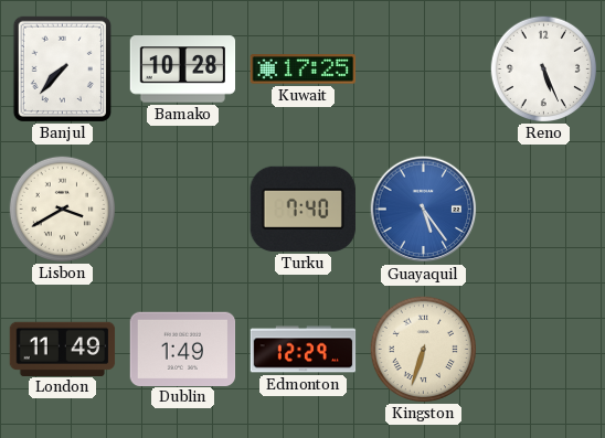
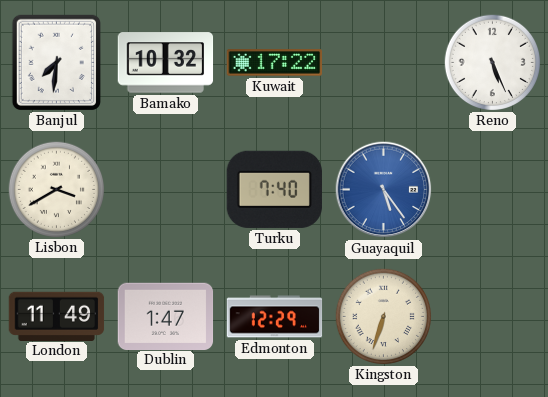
Banjul: 7:37 -> 7:31 (56, 62)
Bamako: 10:28 -> 10:32 (166, 63)
Kuwait: 17:25 -> 17:22 (275, 63)
Dublin: 1:49 -> 1:47 (166, 316)
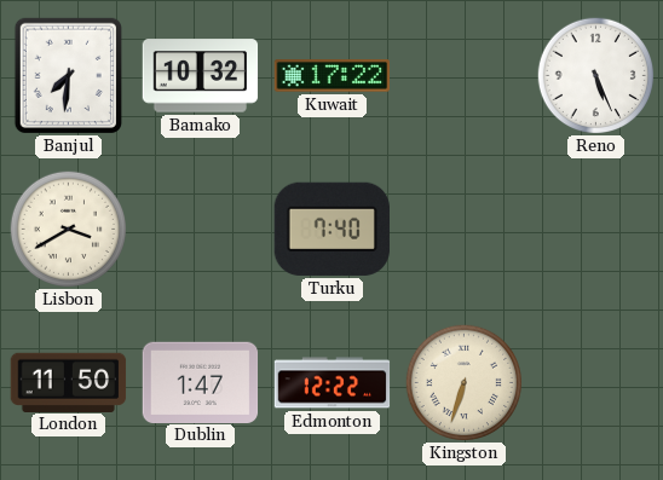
Guayaquil: 5:24 -> none (384, 190)
London: 11:49 -> 11:50 (69, 382)
Edmonton: 12:29 -> 12:22 (333, 383)
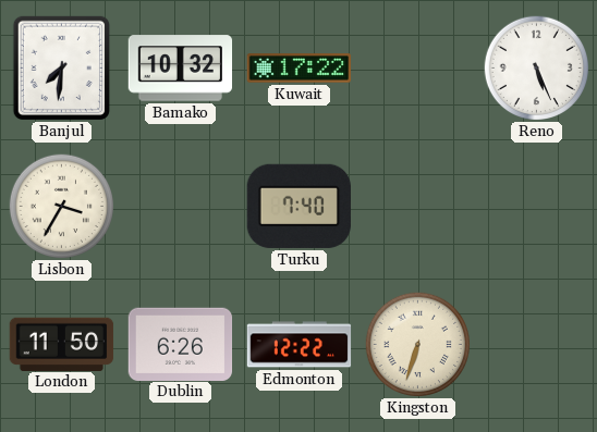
Lisbon: 3:40 -> 3:35 (61, 206)
Dublin: 1:47 -> 6:26 (181, 344)
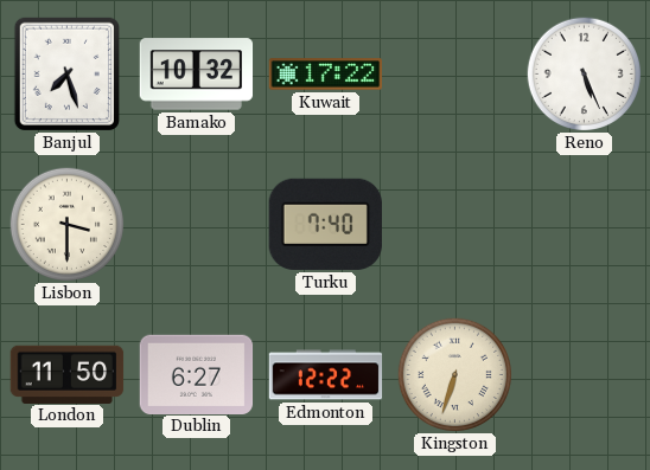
Banjul: 7:31 -> 7:27 (66, 73)
Lisbon: 3:35 -> 3:30 (66, 224)
Dublin: 6:26 -> 6:27 (197, 374)
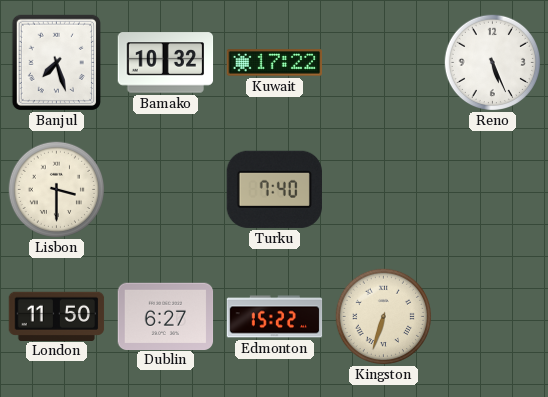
Edmonton: 12:22 -> 15:22 (275, 317)
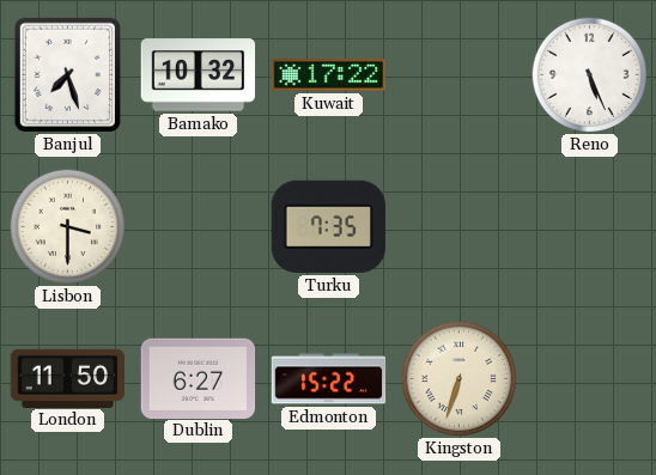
Turku: 7:40 -> 7:35 (328, 226)
